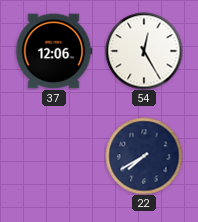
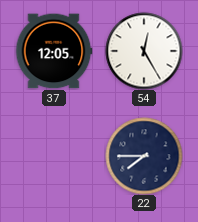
37: 12:06 -> 12:05 (54, 51)
22: 7:40 -> 7:45 (144, 156)
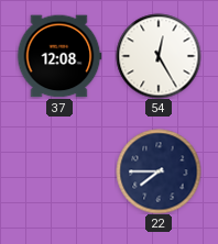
37: 12:05 -> 12:08 (59, 56)
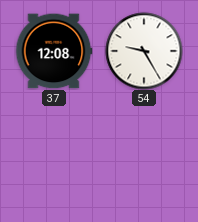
54: 12:25 -> 9:25 (144, 51)
22: 7:45 -> none (159, 171)
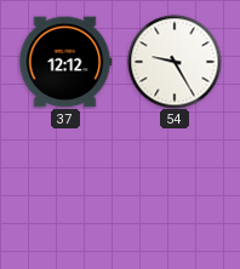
37: 12:08 -> 12:12 (65, 62)
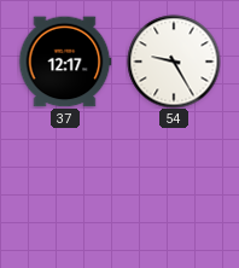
37: 12:12 -> 12:17 (65, 62)
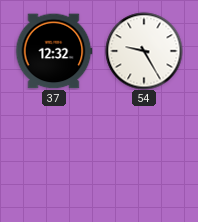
37: 12:17 -> 12:32 (54, 51)
